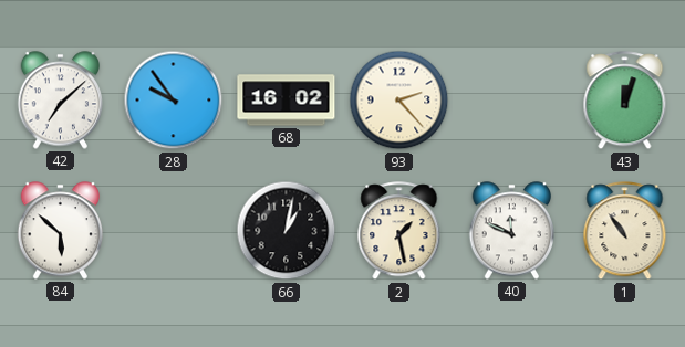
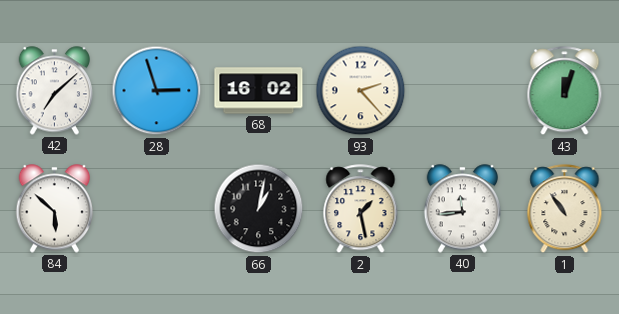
28: 9:54 -> 2:57 (157, 91)
40: 11:49 -> 11:44 (463, 209)
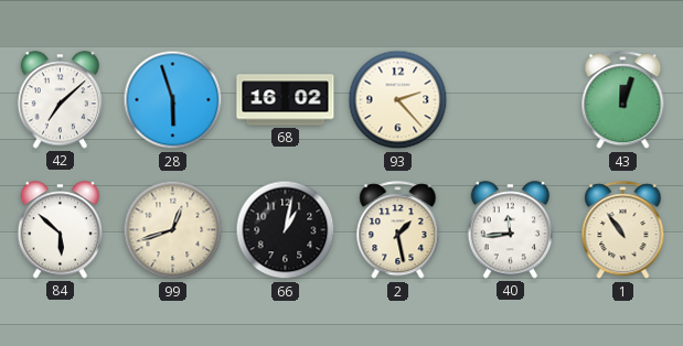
28: 2:57 -> 5:57 (173, 100)
99: none -> 12:42 (173, 230)
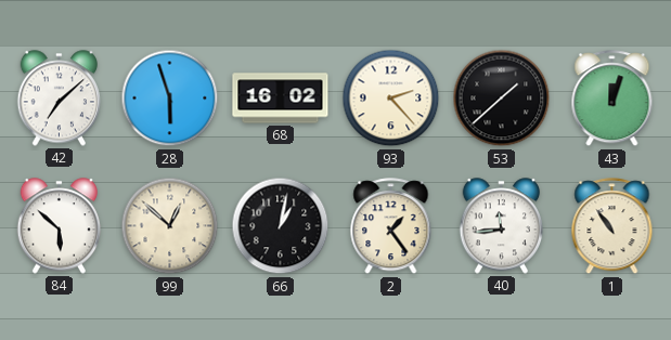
53: none -> 1:38 (502, 99)
99: 12:42 -> 12:52 (170, 226)
2: 1:28 -> 1:24 (391, 226)
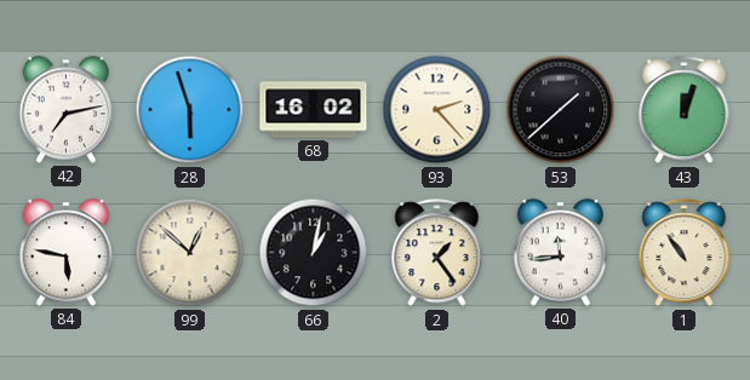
42: 7:08 -> 7:13 (67, 110)
84: 5:52 -> 5:47 (67, 253)
